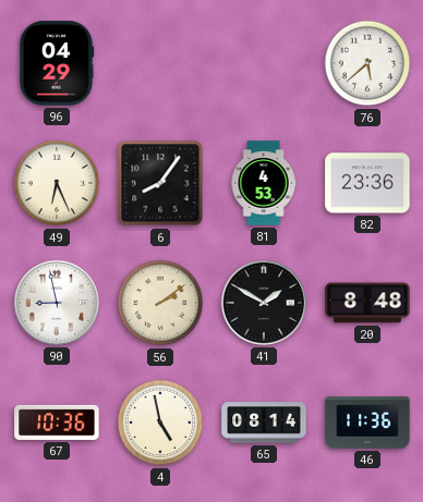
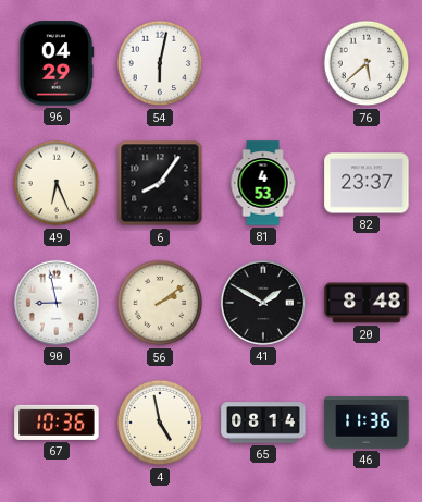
54: none -> 6:02 (160, 63)
82: 23:36 -> 23:37 (367, 183)
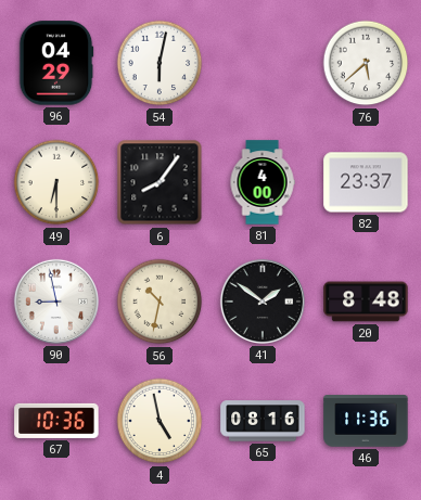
49: 6:26 -> 6:30 (56, 182)
81: 4:53 -> 4:00 (263, 182)
56: 2:09 -> 10:32 (160, 302)
41: 1:50 -> 1:51 (263, 302)
65: 08:14 -> 08:16 (263, 421)
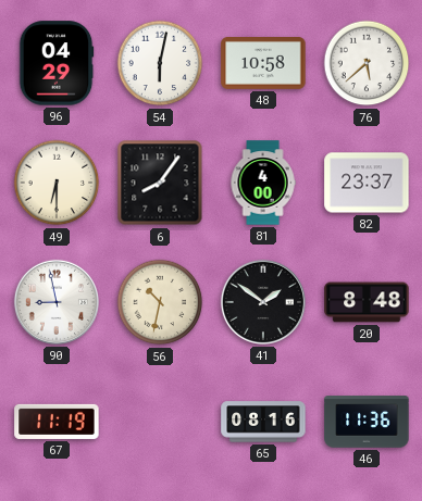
48: none -> 10:58 (263, 64)
67: 10:36 -> 11:19 (57, 422)
4: 4:58 -> none (160, 421)
